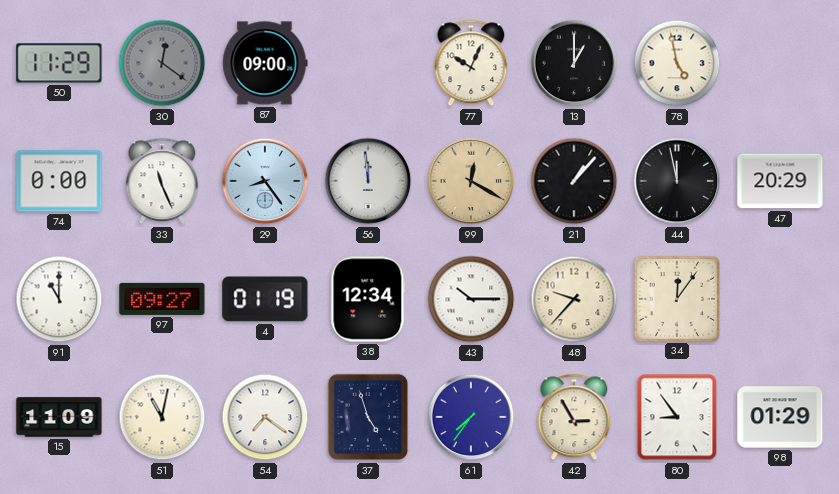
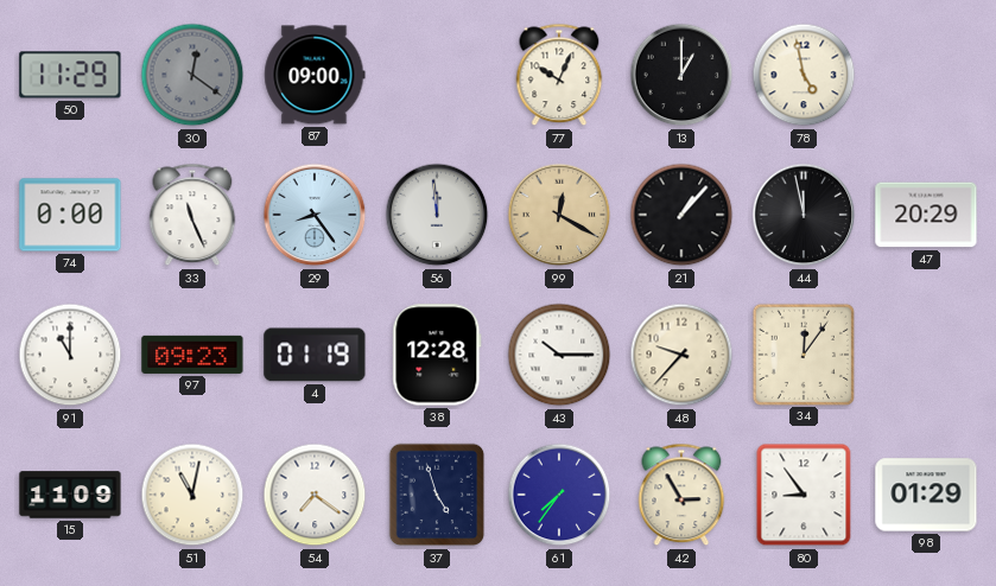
97: 09:27 -> 09:23 (192, 355)
38: 12:34 -> 12:28 (437, 355)
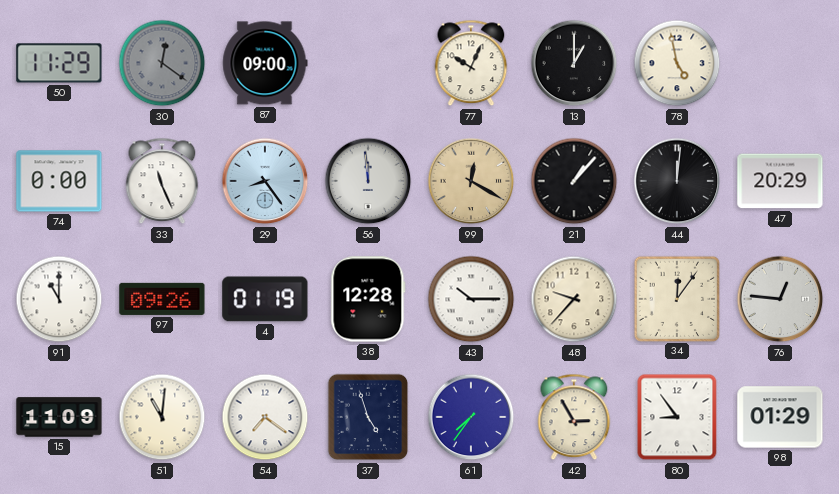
44: 11:58 -> 12:01 (677, 181)
97: 09:23 -> 09:26 (162, 299)
76: none -> 12:46 (780, 299)
51: 11:02 -> 11:01 (162, 417)
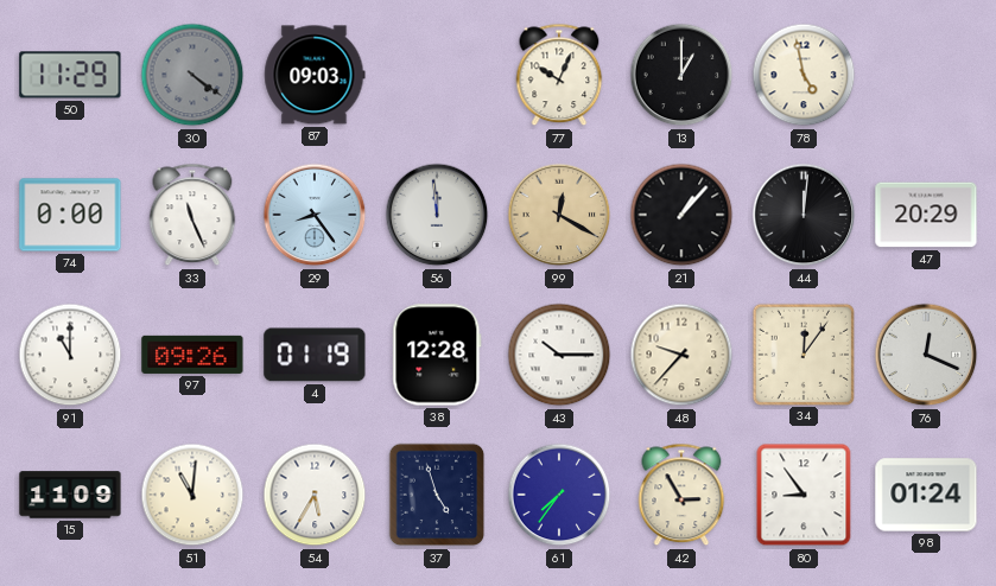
30: 12:21 -> 4:21 (192, 75)
87: 09:00 -> 09:03 (315, 75)
76: 12:46 -> 12:19 (926, 355)
54: 7:21 -> 5:35 (315, 495)
98: 01:29 -> 01:24 (926, 495)
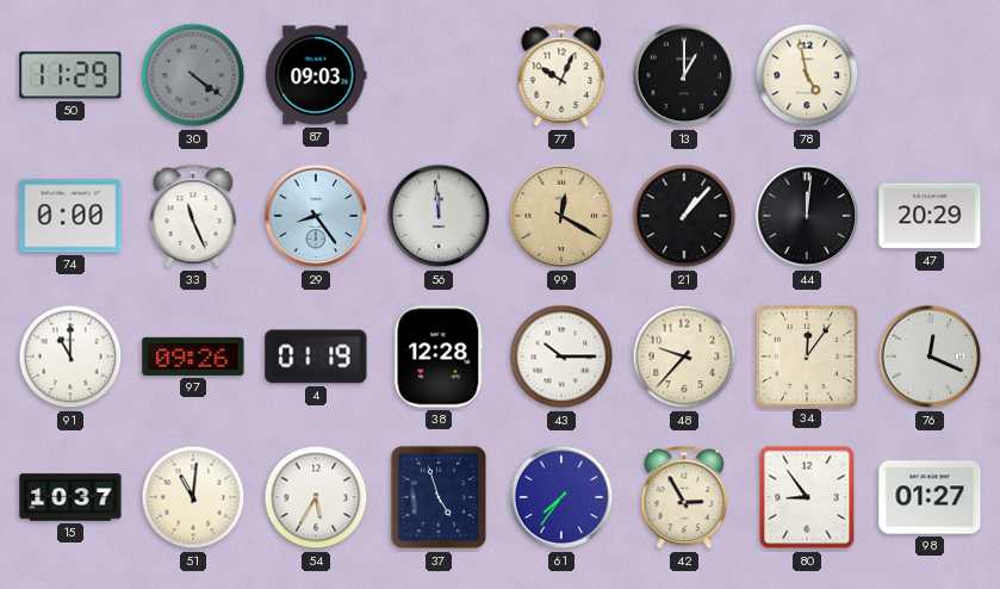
15: 11:09 -> 10:37 (70, 497)
98: 01:24 -> 01:27 (930, 497)
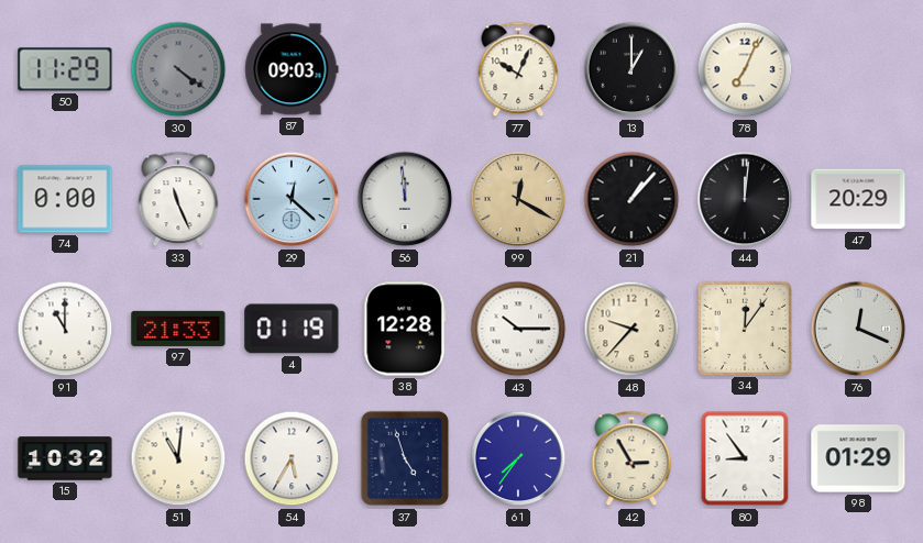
78: 4:58 -> 7:04 (745, 69)
29: 8:24 -> 12:22 (292, 199)
97: 09:26 -> 21:33 (178, 329)
15: 10:37 -> 10:32 (65, 458)
98: 01:27 -> 01:29 (858, 458)
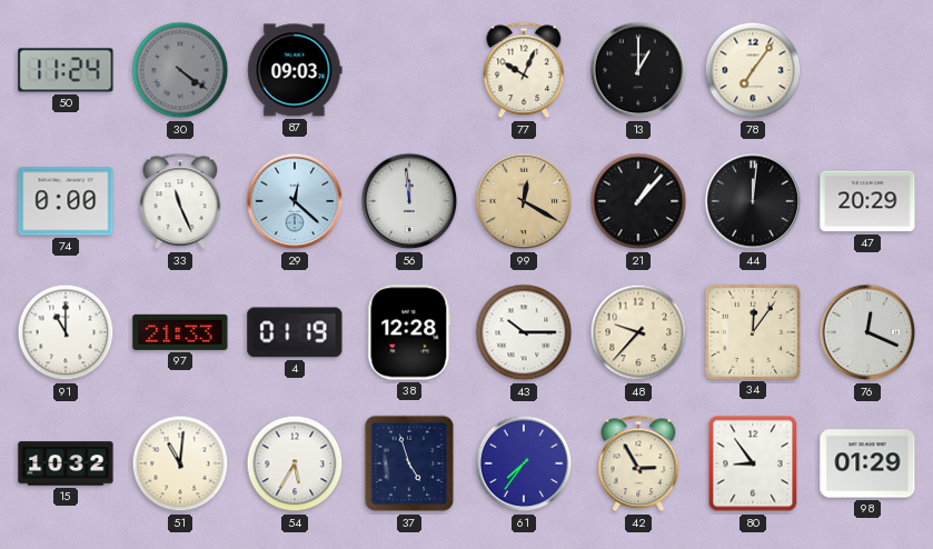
50: 11:29 -> 11:24 (66, 70)
78: 7:04 -> 7:06 (753, 70)
